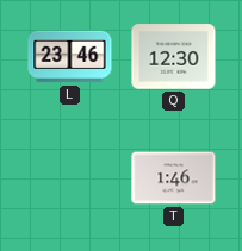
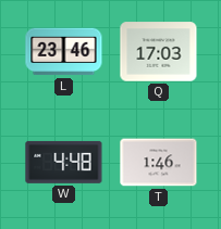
Q: 12:30 -> 17:03 (159, 52)
W: none -> 4:48 (64, 162)
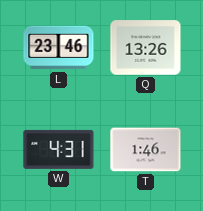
Q: 17:03 -> 13:26 (146, 48)
W: 4:48 -> 4:31 (59, 149)
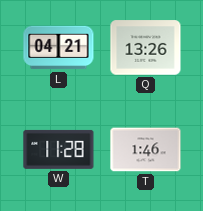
L: 23:46 -> 04:21 (59, 48)
W: 4:31 -> 11:28 (59, 149)
